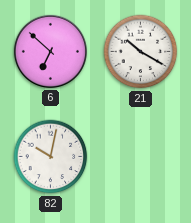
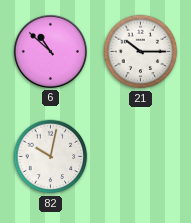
6: 6:52 -> 10:52 (50, 51)
21: 10:20 -> 10:15 (141, 52)
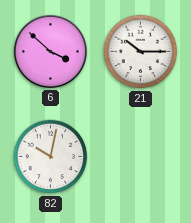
6: 10:52 -> 3:52 (50, 51)
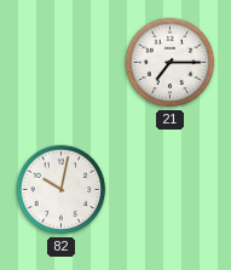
6: 3:52 -> none (50, 51)
21: 10:15 -> 7:15 (171, 63)
